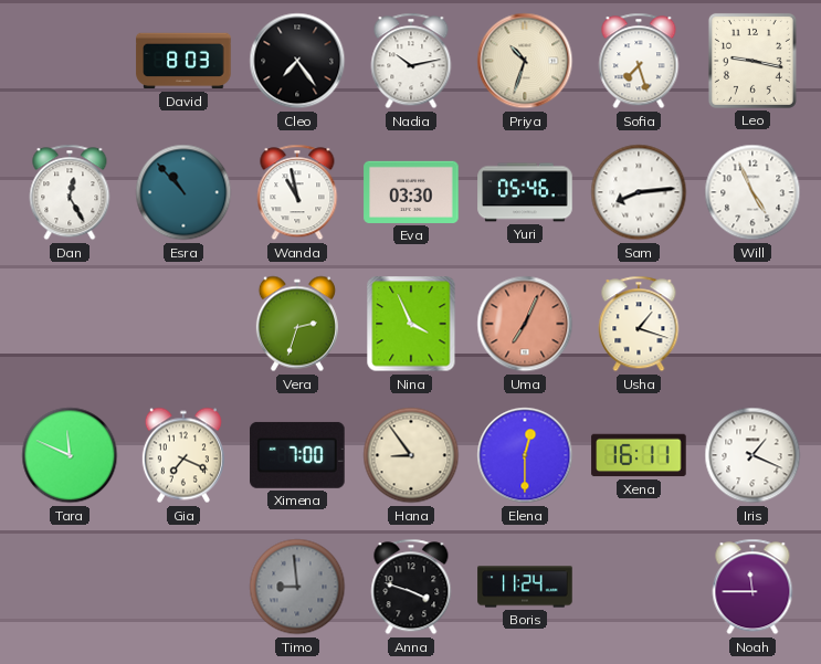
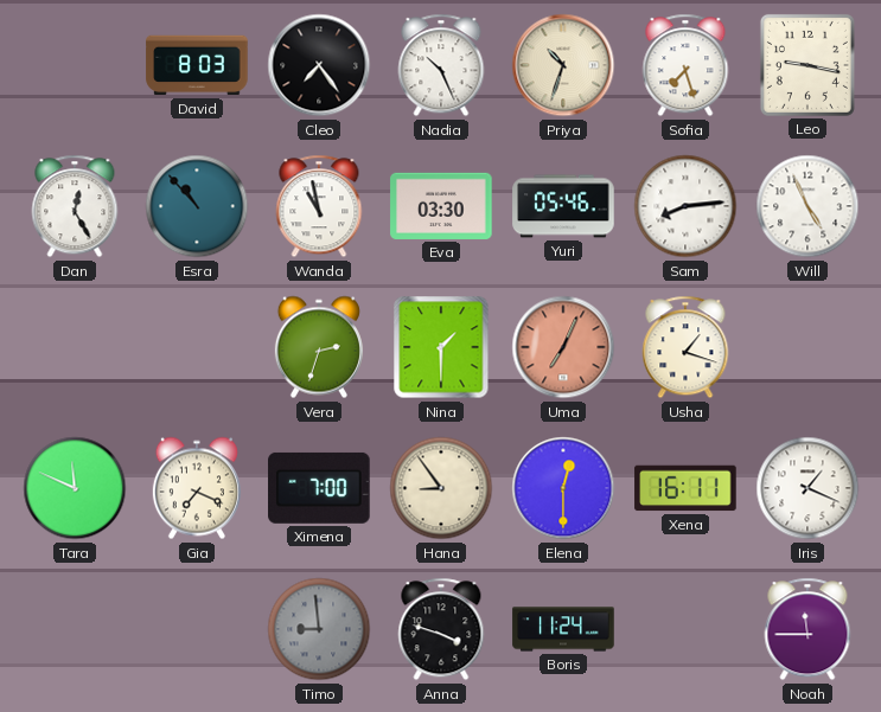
Nadia: 10:13 -> 10:26 (441, 65)
Nina: 3:56 -> 1:30 (441, 347)
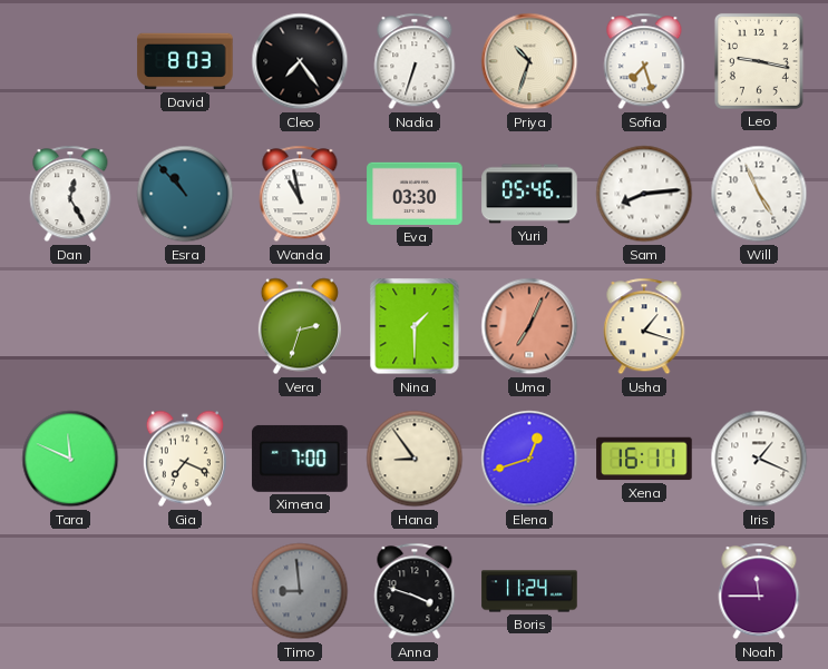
Nadia: 10:26 -> 6:33 (415, 61)
Elena: 12:30 -> 12:42 (529, 459)
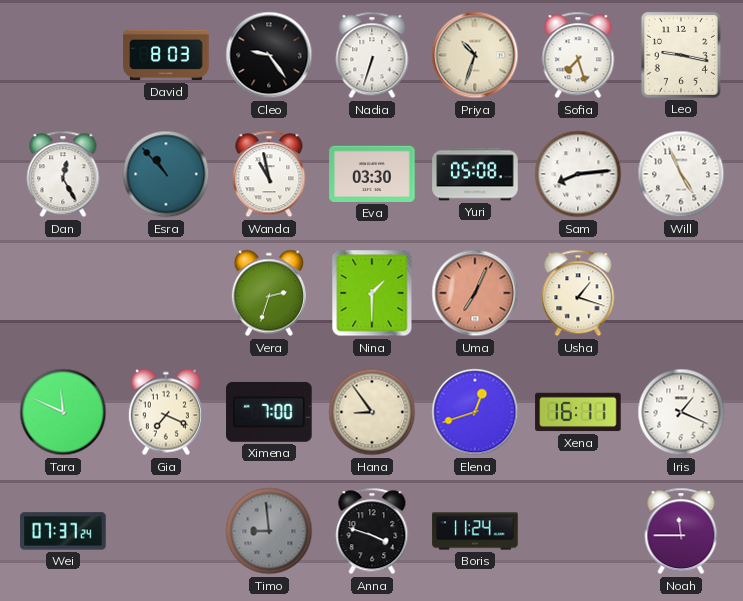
Cleo: 7:24 -> 9:24 (269, 55)
Yuri: 05:46 -> 05:08 (475, 174)
Wei: none -> 07:37 (63, 531)
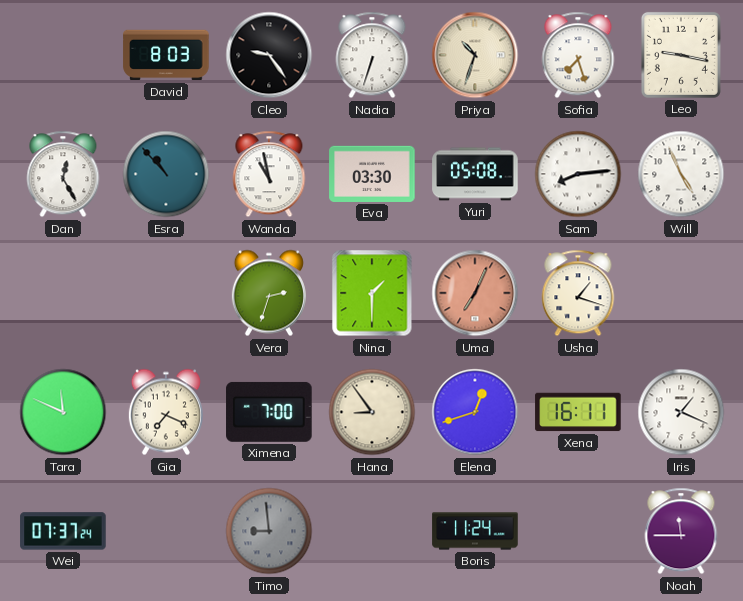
Anna: 3:48 -> none (372, 531)
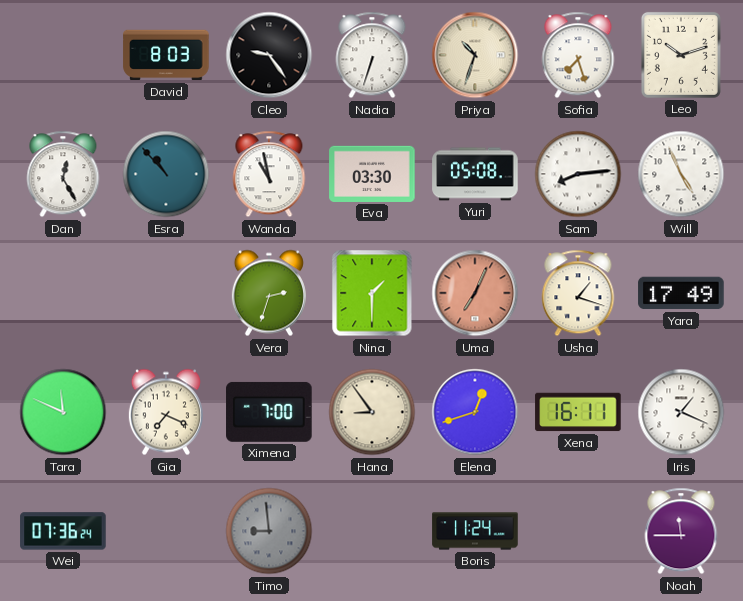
Leo: 9:17 -> 10:12 (681, 55)
Yara: none -> 17:49 (681, 293)
Wei: 07:37 -> 07:36 (63, 531)
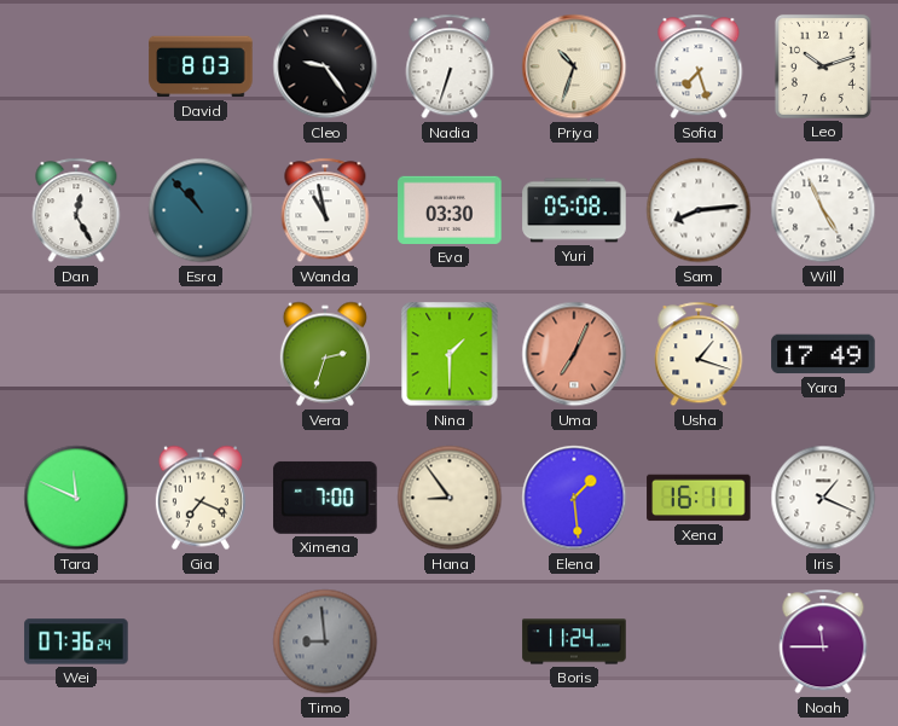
Elena: 12:42 -> 1:29 (574, 498)
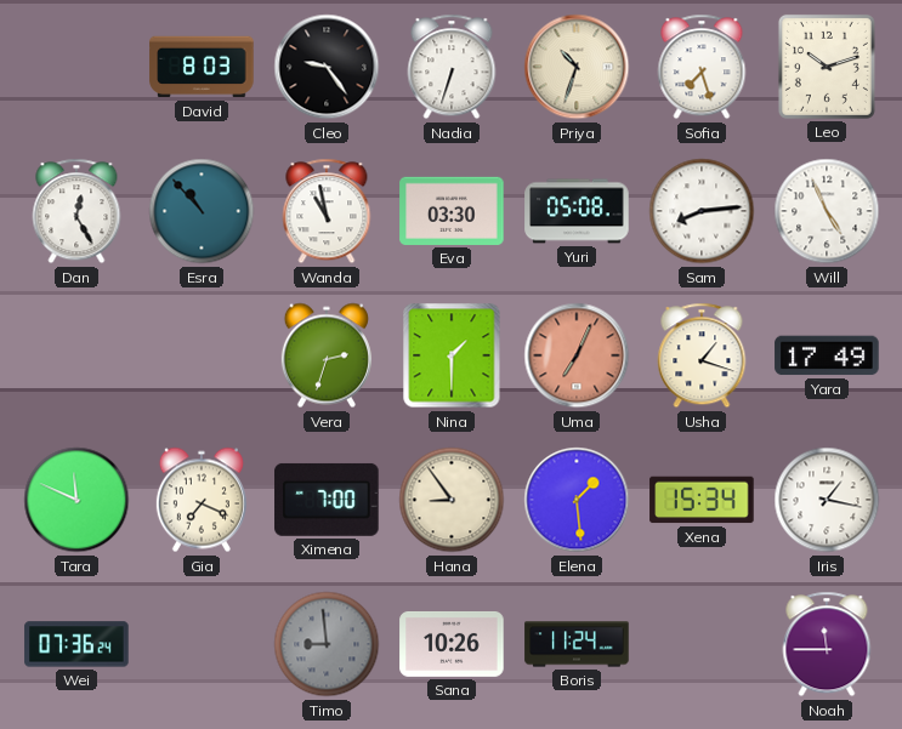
Xena: 16:11 -> 15:34 (702, 500)
Iris: 1:19 -> 1:17 (827, 500)
Sana: none -> 10:26 (452, 644)
